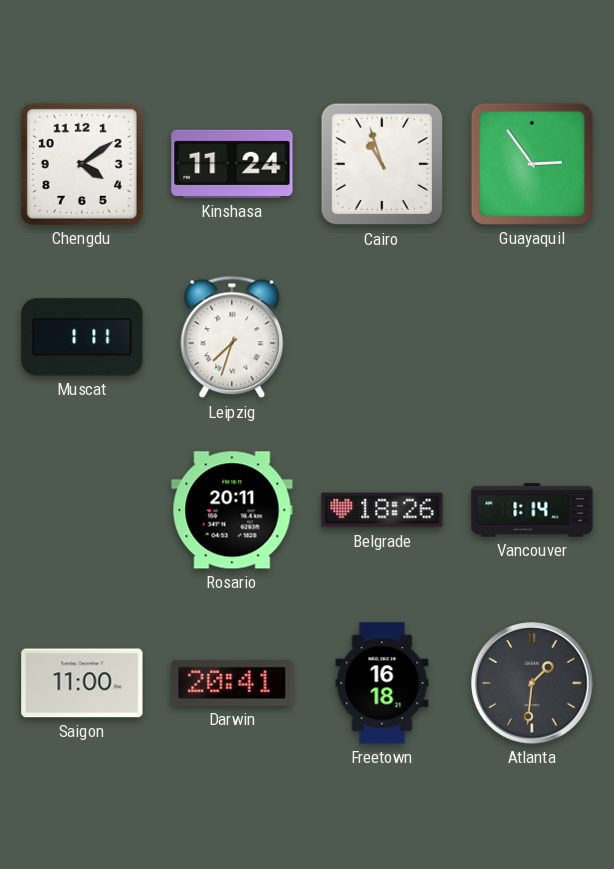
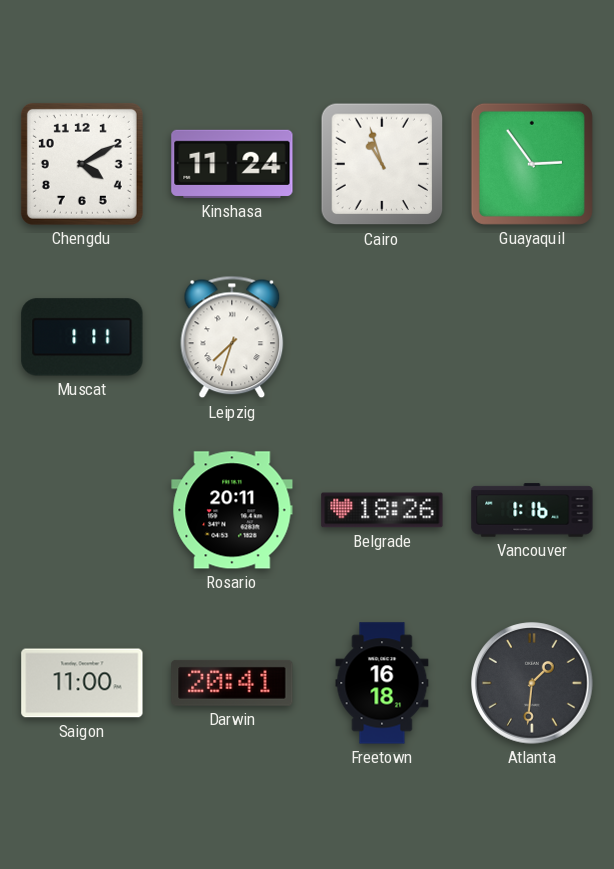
Chengdu: 4:09 -> 4:10 (82, 164)
Vancouver: 1:14 -> 1:16 (532, 510)
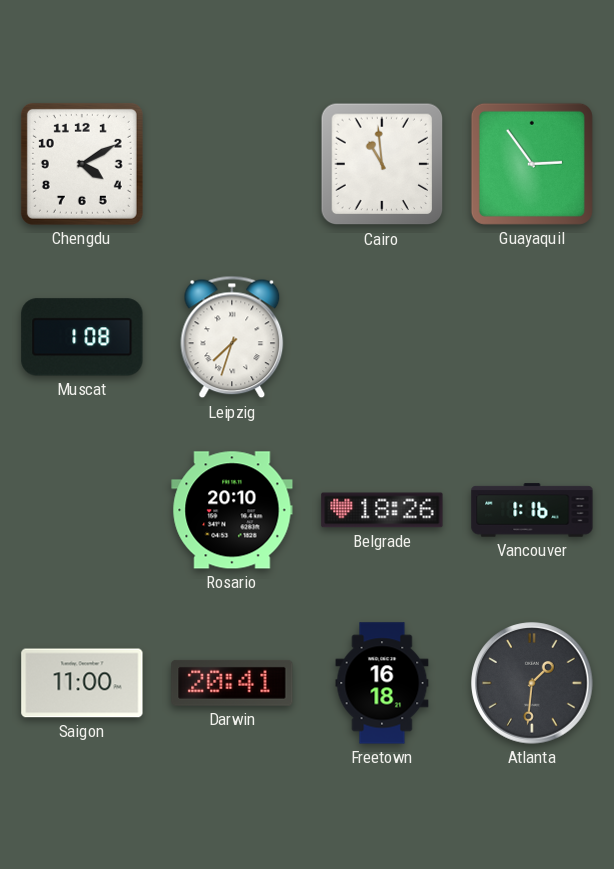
Kinshasa: 11:24 -> none (232, 164)
Cairo: 10:57 -> 10:59 (382, 164)
Muscat: 1:11 -> 1:08 (82, 337)
Rosario: 20:11 -> 20:10 (232, 510)
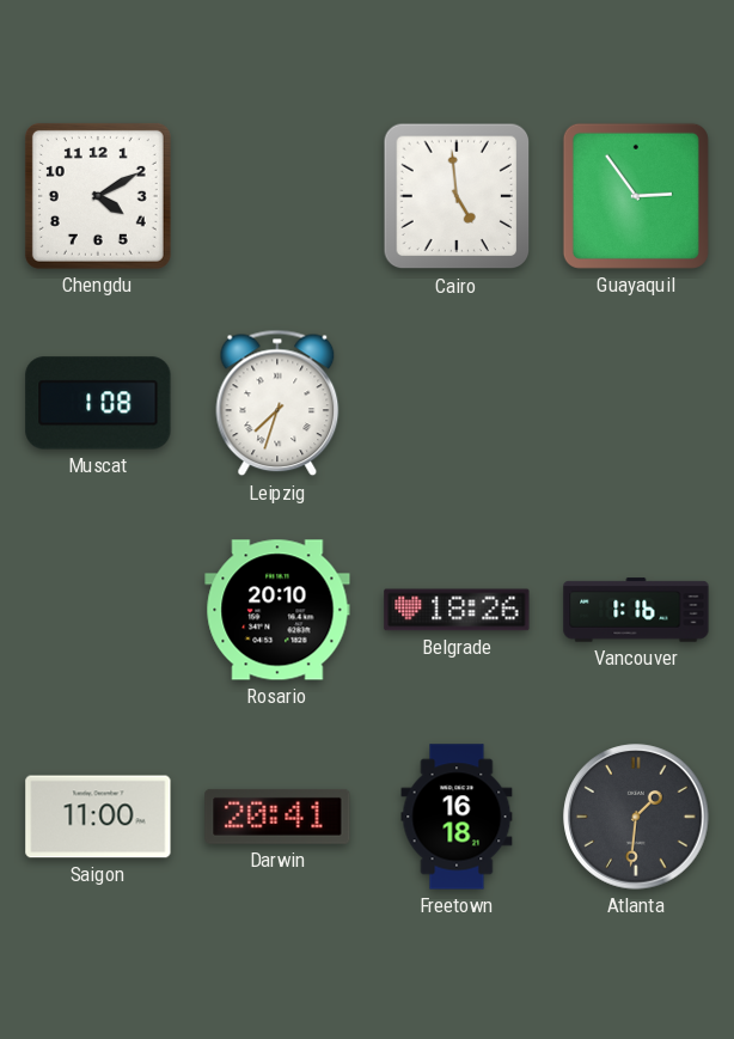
Cairo: 10:59 -> 4:59 (457, 196)
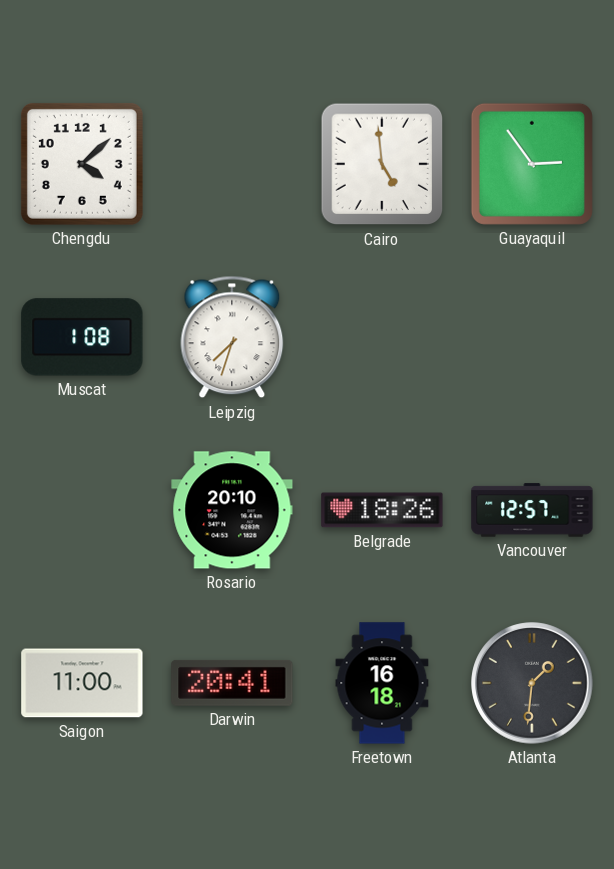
Chengdu: 4:10 -> 4:08 (82, 164)
Vancouver: 1:16 -> 12:57 (532, 510)
